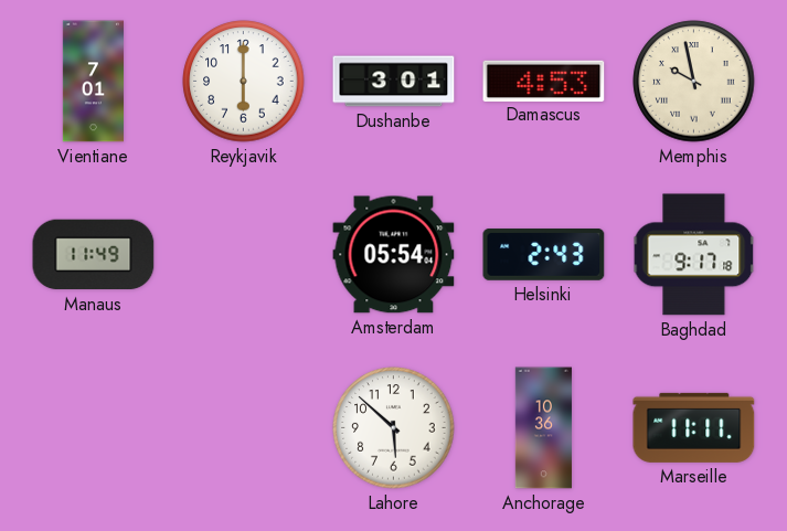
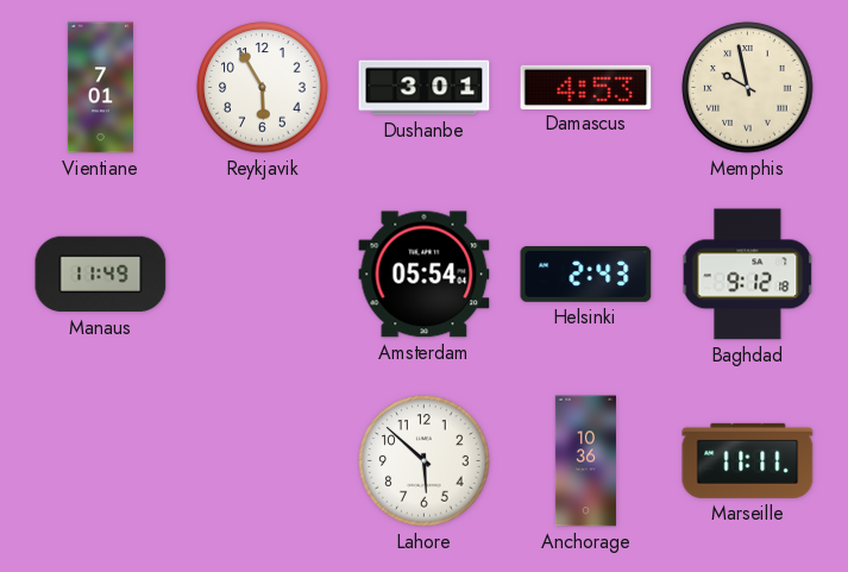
Reykjavik: 6:00 -> 5:55 (263, 88)
Baghdad: 9:17 -> 9:12 (748, 275)
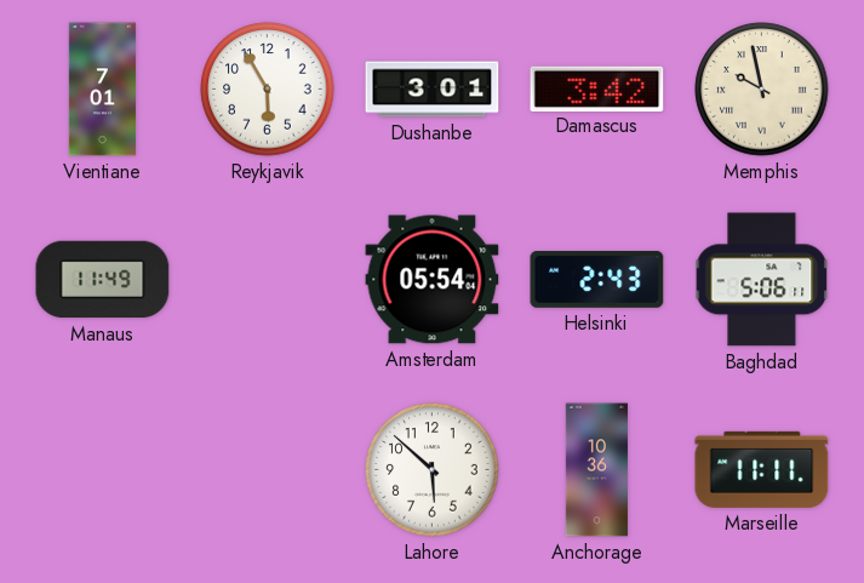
Damascus: 4:53 -> 3:42 (597, 88)
Baghdad: 9:12 -> 5:06 (762, 280)
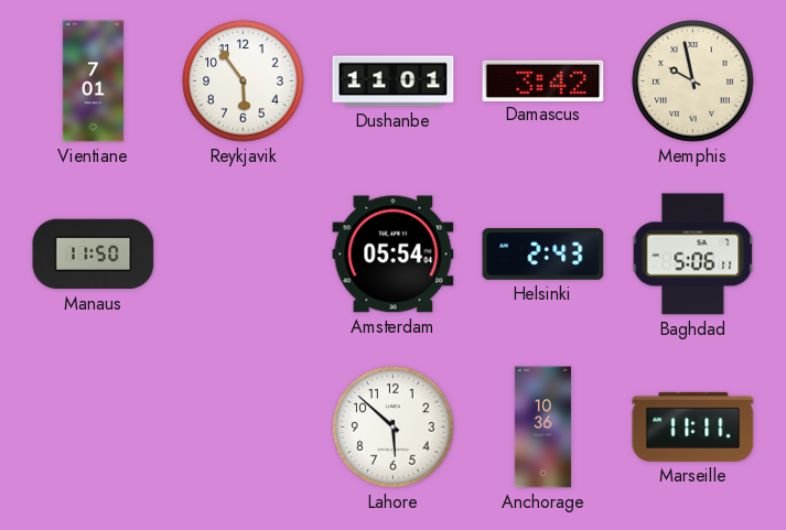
Reykjavik: 5:55 -> 5:54 (244, 82)
Dushanbe: 3:01 -> 11:01 (394, 82)
Manaus: 11:49 -> 11:50 (94, 255)
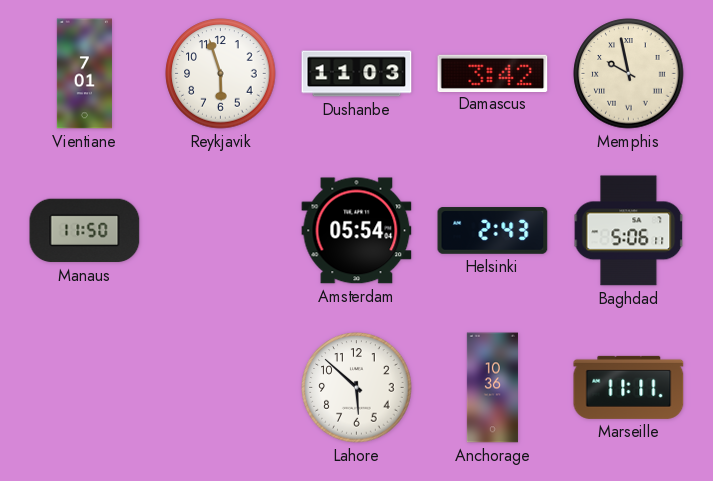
Reykjavik: 5:54 -> 5:57 (221, 74)
Dushanbe: 11:01 -> 11:03 (357, 74)
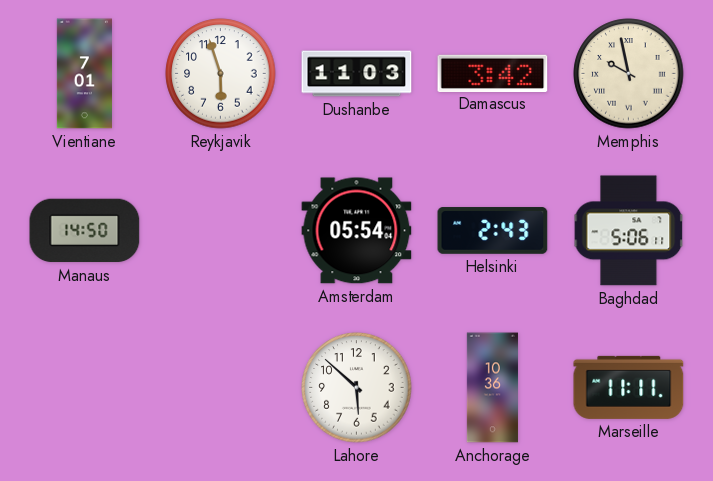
Manaus: 11:50 -> 14:50 (85, 231)
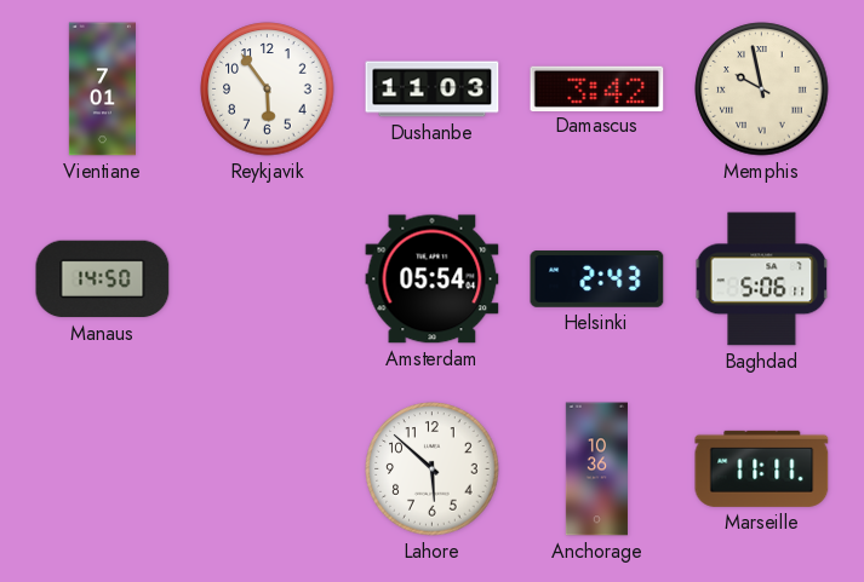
Reykjavik: 5:57 -> 5:54 (268, 90)
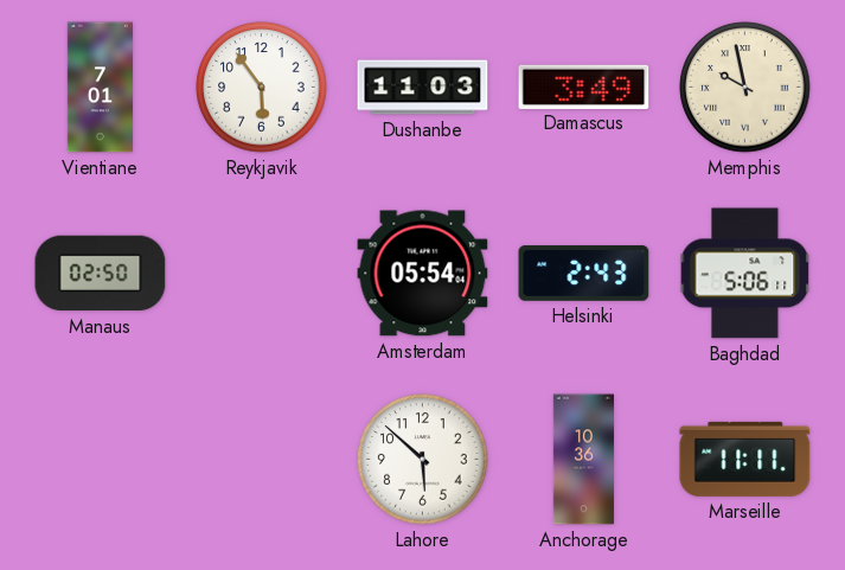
Damascus: 3:42 -> 3:49 (584, 87)
Manaus: 14:50 -> 02:50 (101, 274)
